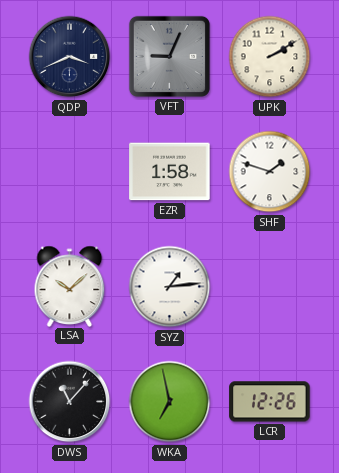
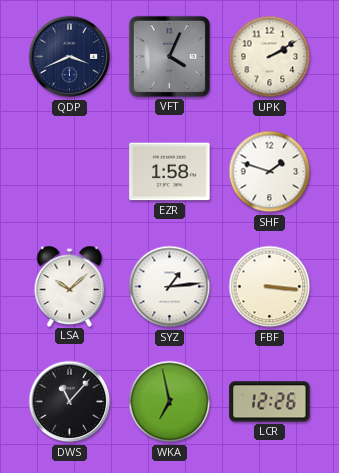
VFT: 9:04 -> 4:04 (169, 56)
FBF: none -> 3:16 (270, 287)
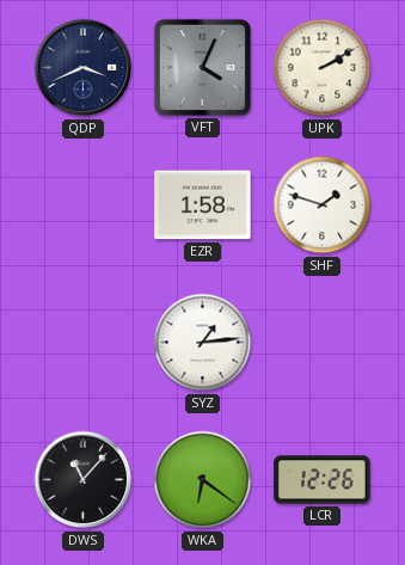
LSA: 10:08 -> none (70, 286)
FBF: 3:16 -> none (270, 287)
WKA: 6:58 -> 6:21 (203, 480)
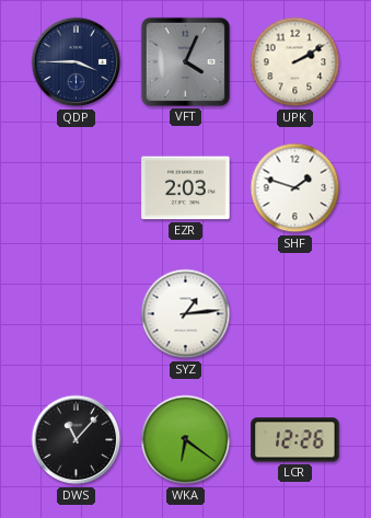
QDP: 3:41 -> 3:45 (77, 62)
EZR: 1:58 -> 2:03 (186, 188)
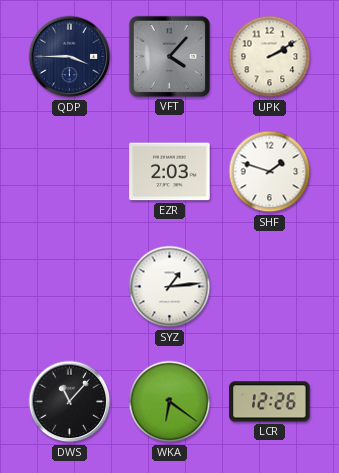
VFT: 4:04 -> 4:07 (169, 56)
